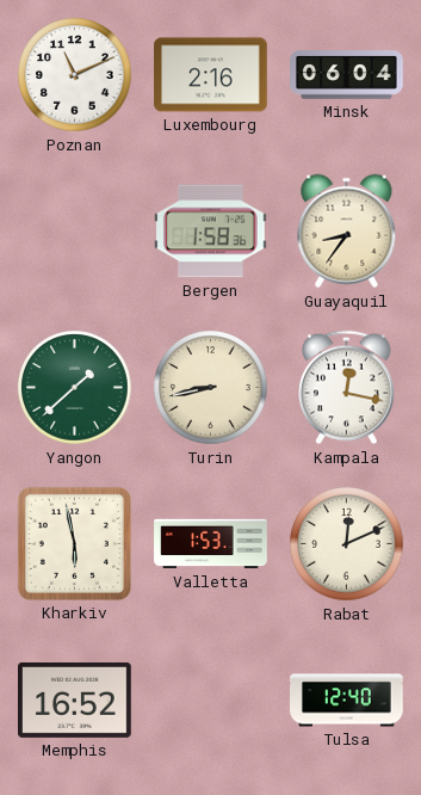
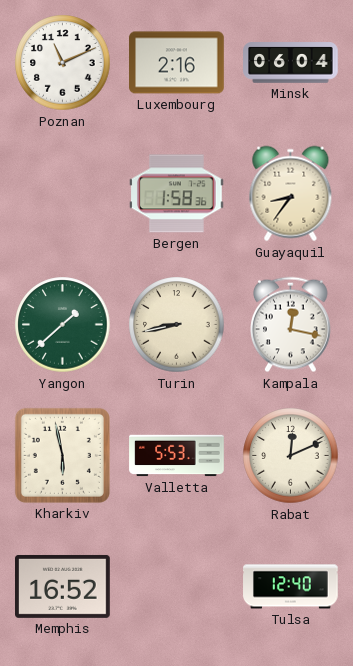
Valletta: 1:53 -> 5:53 (177, 456)
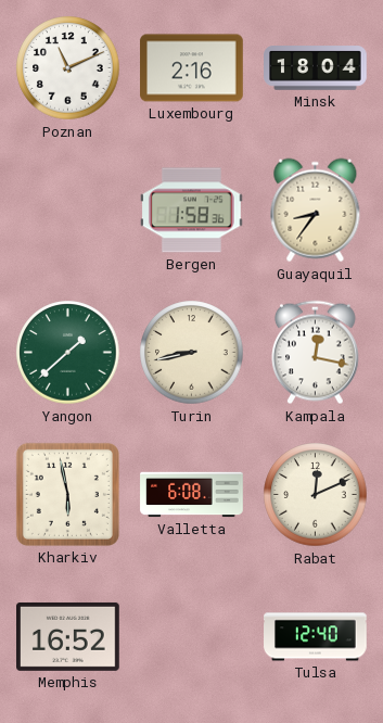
Minsk: 06:04 -> 18:04 (316, 68)
Valletta: 5:53 -> 6:08 (192, 495)
